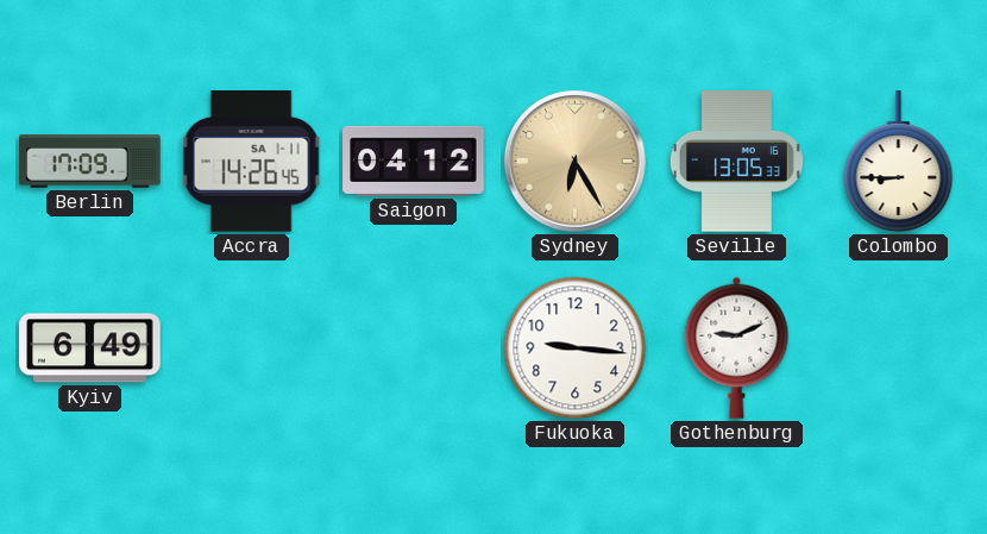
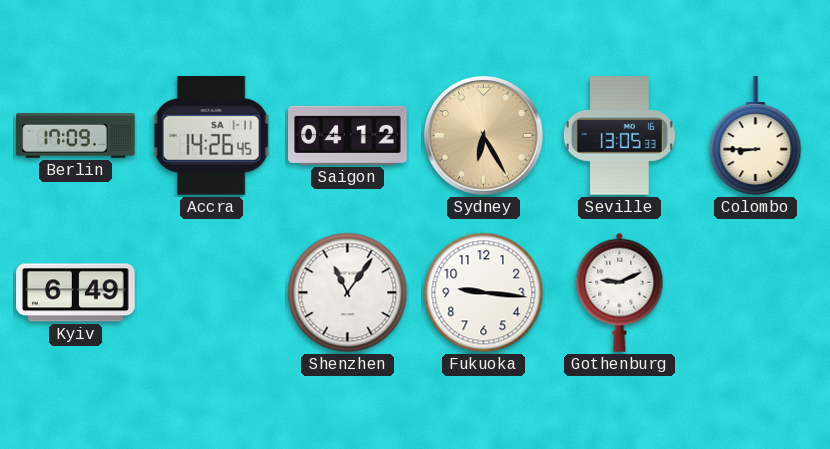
Shenzhen: none -> 11:06 (348, 293)
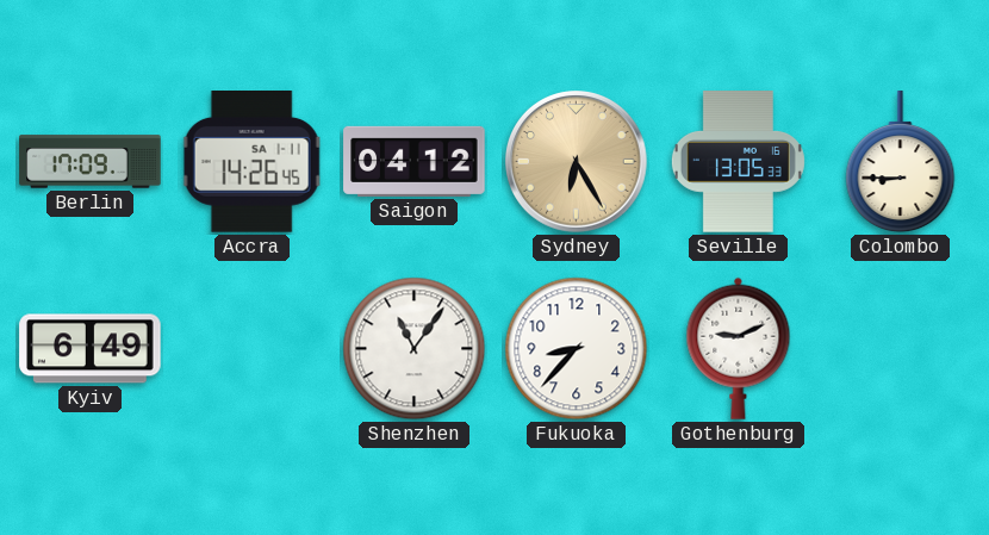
Fukuoka: 9:16 -> 8:37 (577, 349)
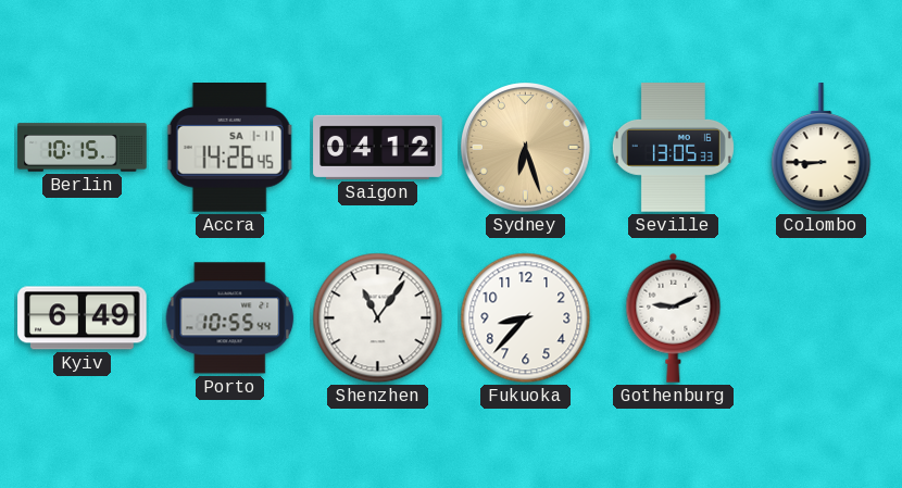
Berlin: 17:09 -> 10:15 (83, 148)
Sydney: 6:25 -> 6:27 (526, 148)
Porto: none -> 10:55 (230, 318)
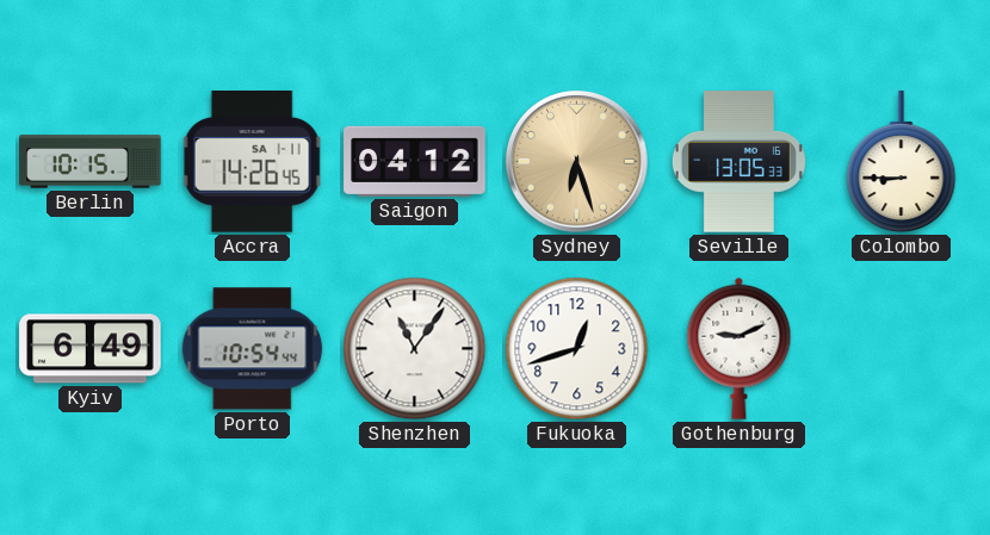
Porto: 10:55 -> 10:54 (253, 349)
Fukuoka: 8:37 -> 12:42 (577, 349)
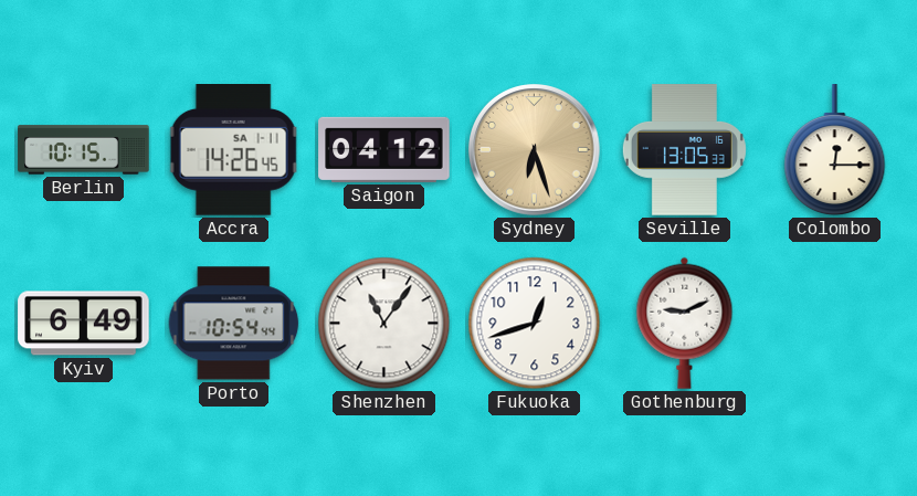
Colombo: 8:45 -> 12:15 (835, 150)
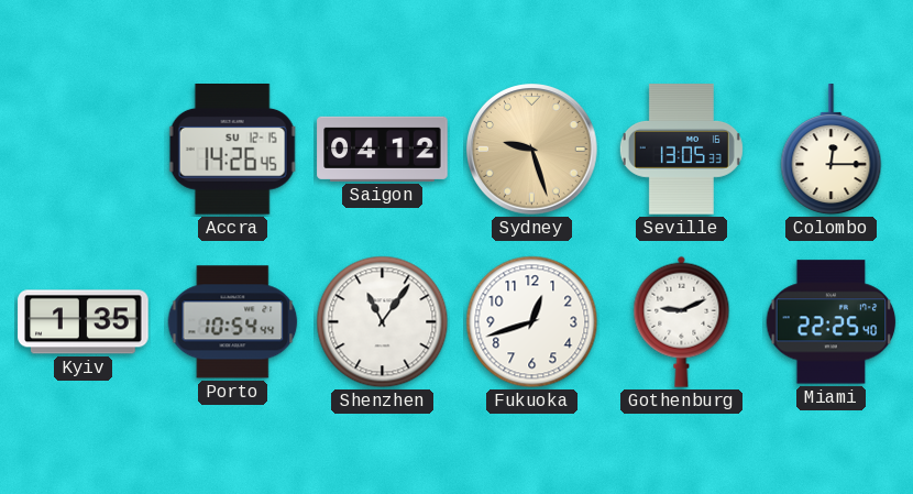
Berlin: 10:15 -> none (84, 150)
Accra date: SA 1-11 -> SU 12-15 (232, 150)
Sydney: 6:27 -> 9:27 (532, 150)
Kyiv: 6:49 -> 1:35 (84, 322)
Miami: none -> 22:25 (832, 322)
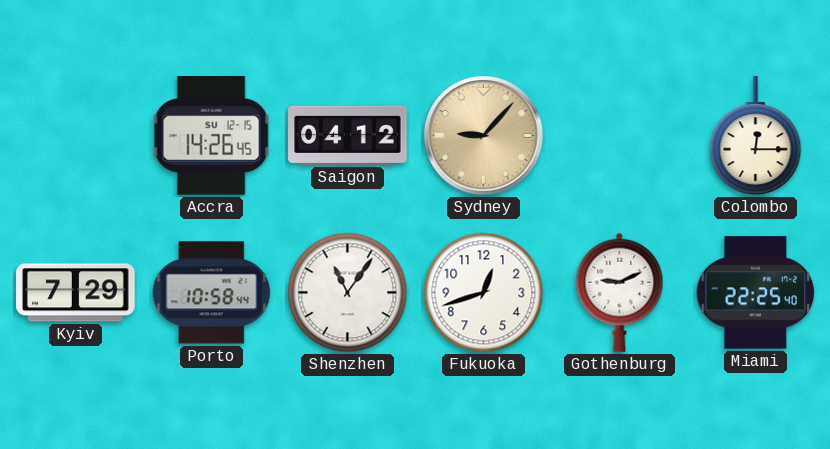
Sydney: 9:27 -> 9:07 (484, 136)
Seville: 13:05 -> none (681, 150)
Kyiv: 1:35 -> 7:29 (76, 293)
Porto: 10:54 -> 10:58 (212, 293)
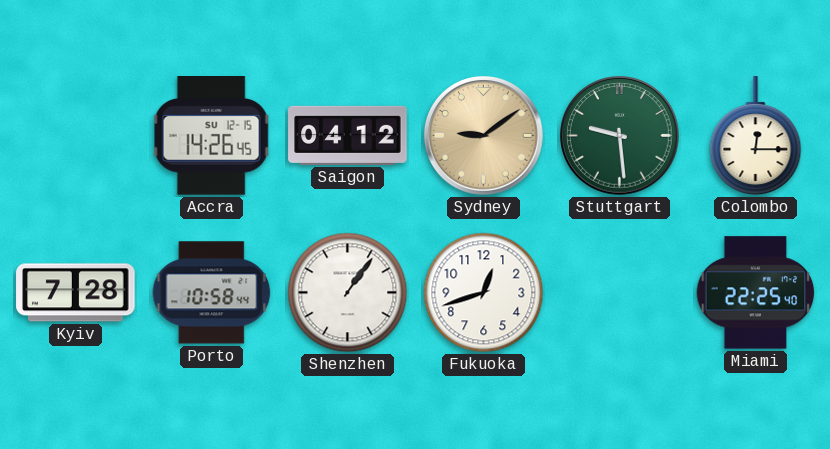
Sydney: 9:07 -> 9:09 (484, 136)
Stuttgart: none -> 9:29 (620, 136)
Kyiv: 7:29 -> 7:28 (76, 293)
Shenzhen: 11:06 -> 1:06 (348, 293)
Gothenburg: 9:11 -> none (620, 292)
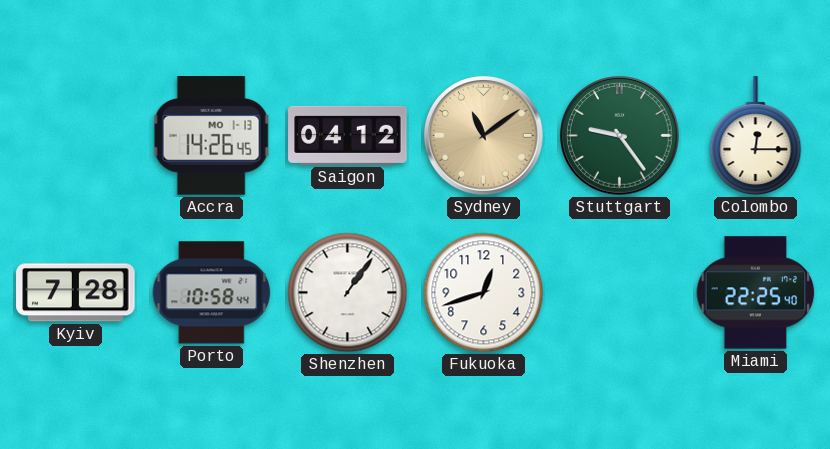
Accra date: SU 12-15 -> MO 1-13 (211, 136)
Sydney: 9:09 -> 11:09 (484, 136)
Stuttgart: 9:29 -> 9:24 (620, 136)
